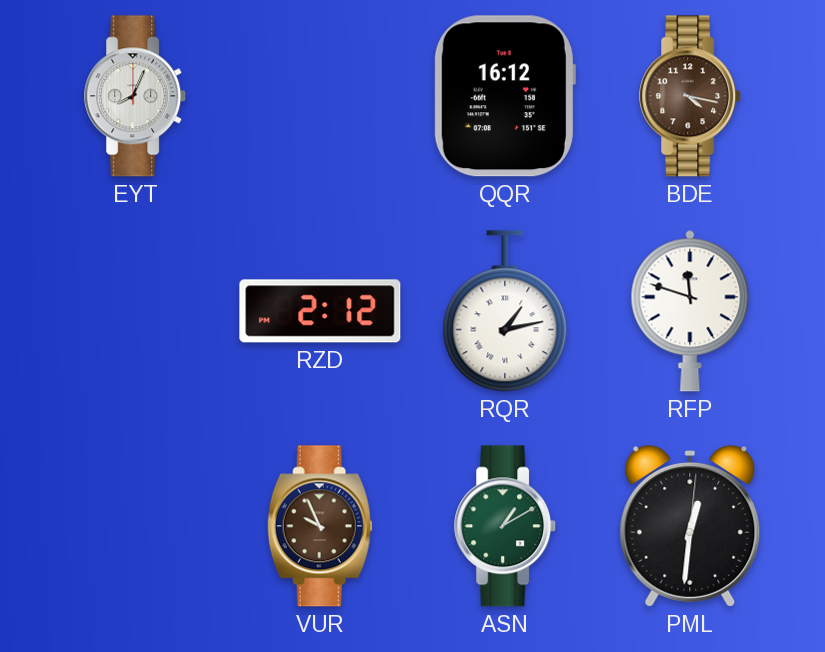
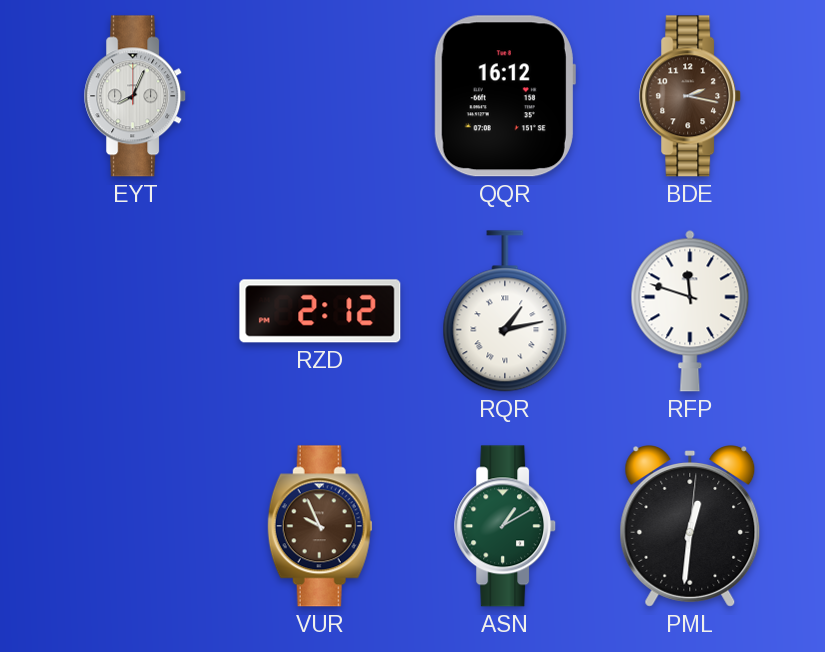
BDE: 4:17 -> 2:17 (691, 96)
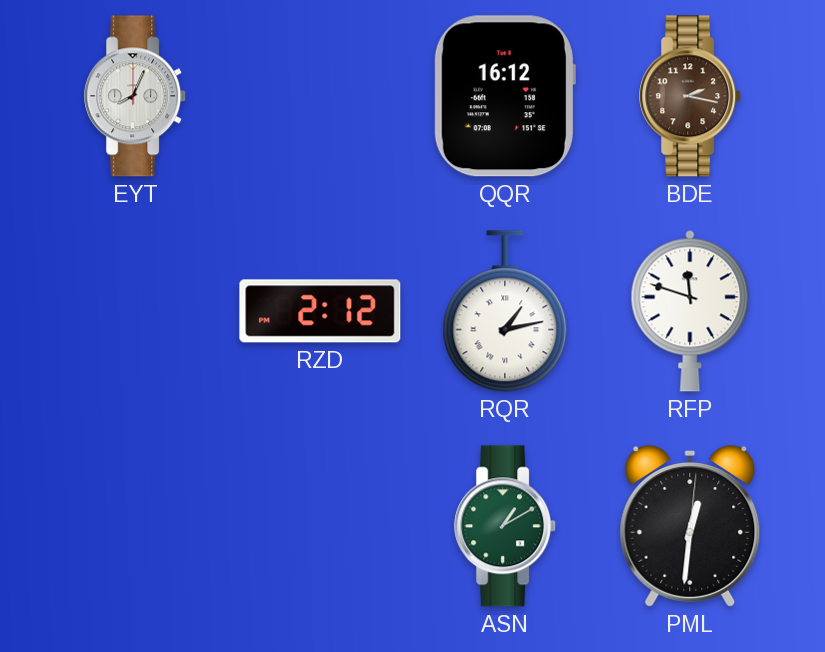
VUR: 9:56 -> none (320, 526)
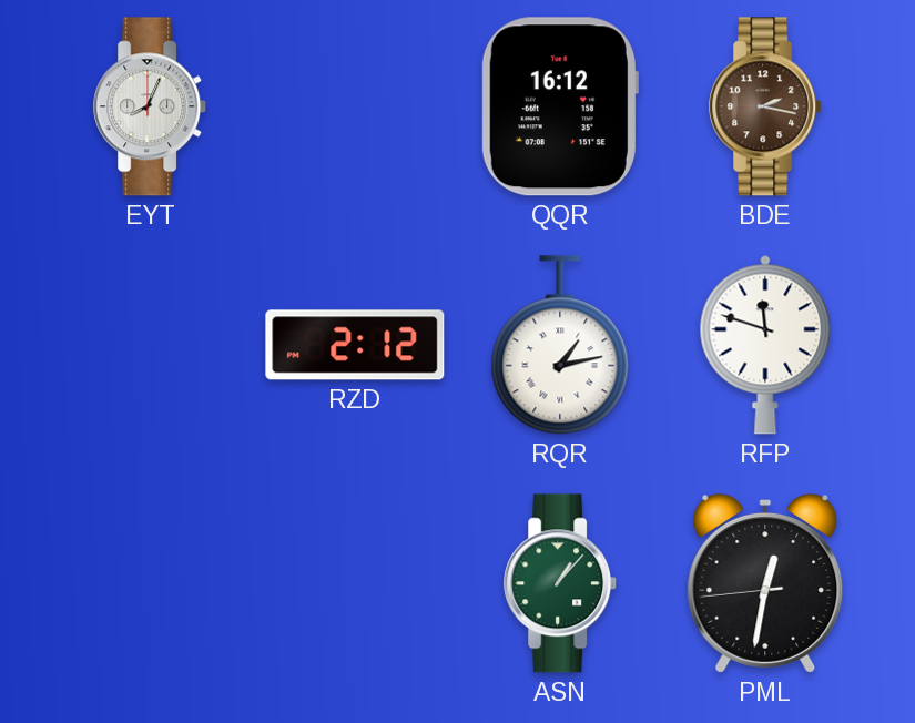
ASN: 1:10 -> 1:07 (561, 583)
PML: 12:31:01 -> 12:31:44 (765, 584)
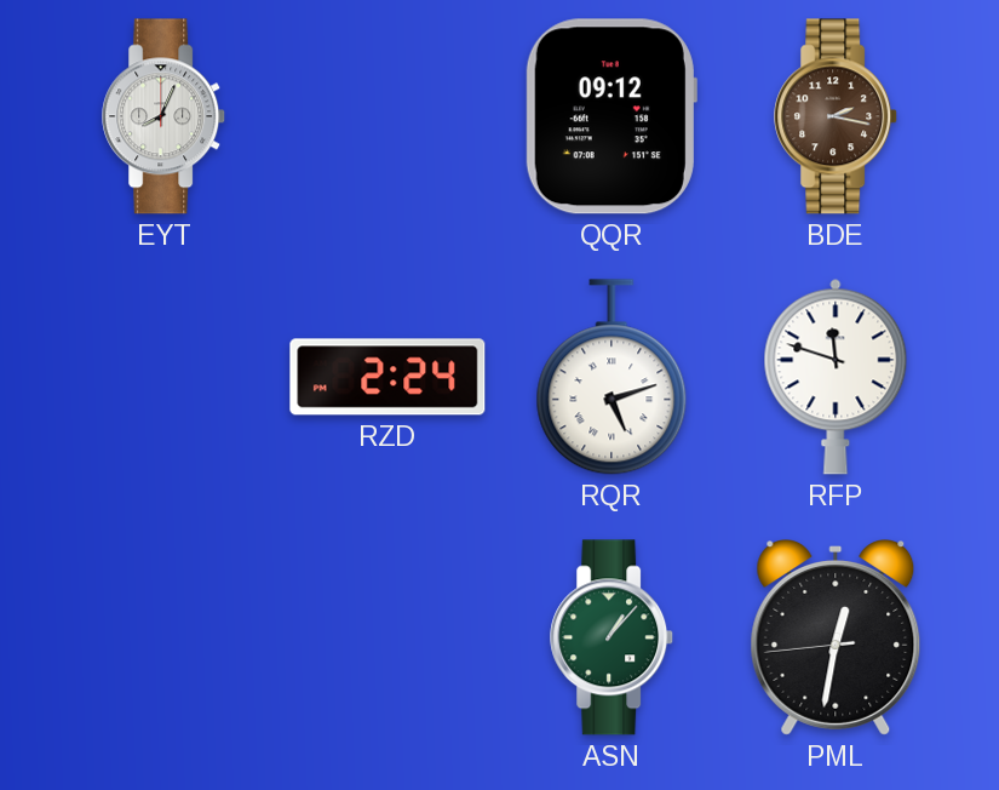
QQR: 16:12 -> 09:12 (612, 116)
RZD: 2:12 -> 2:24 (387, 377)
RQR: 1:13 -> 5:12 (612, 377)
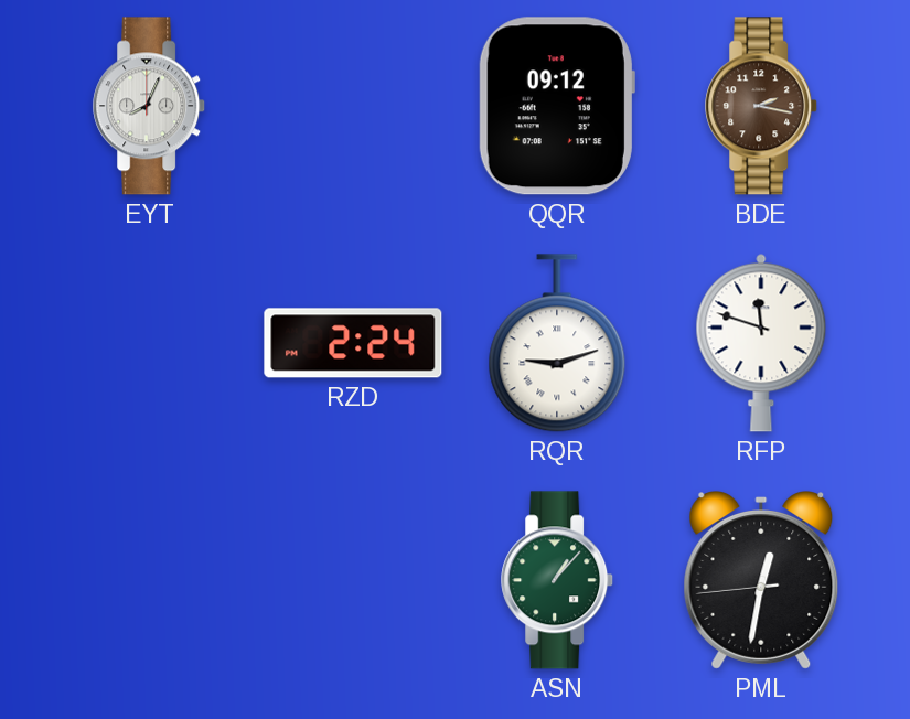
RQR: 5:12 -> 9:12 (557, 343)
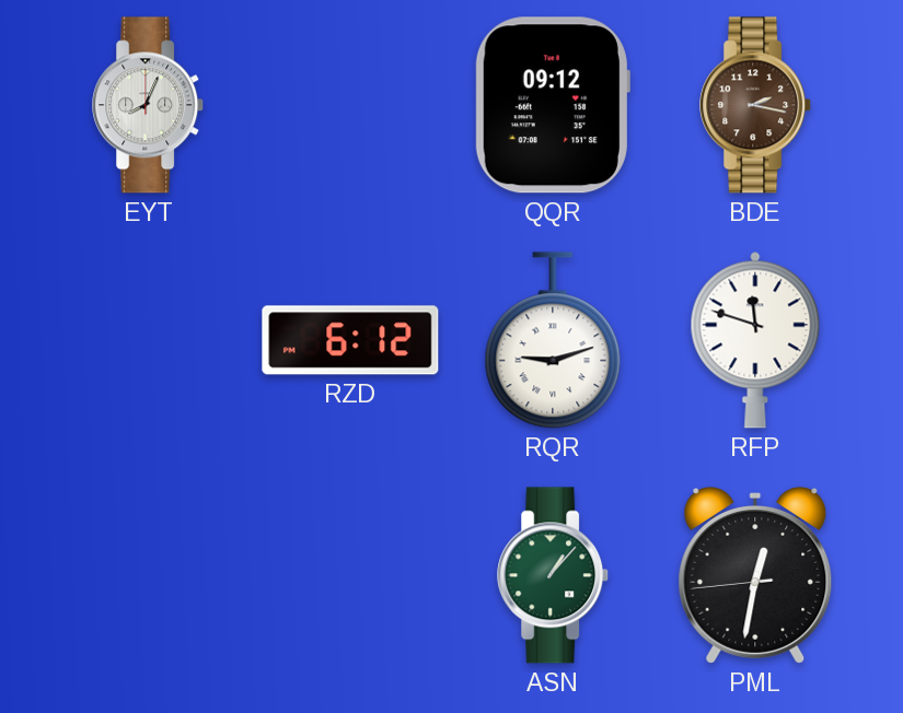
RZD: 2:24 -> 6:12 (350, 340)
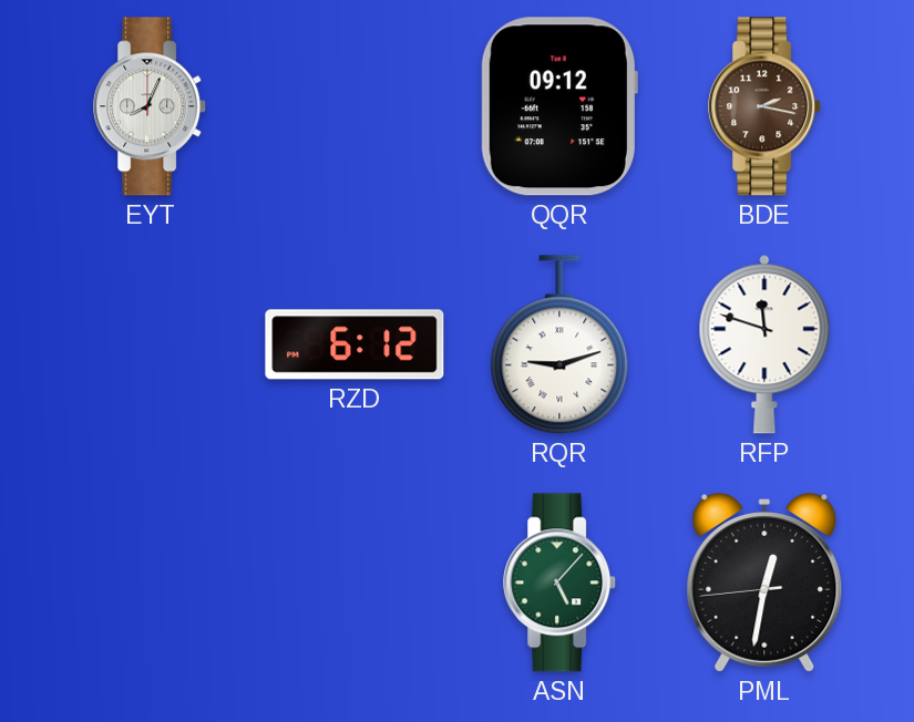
ASN: 1:07 -> 5:07 (561, 582)
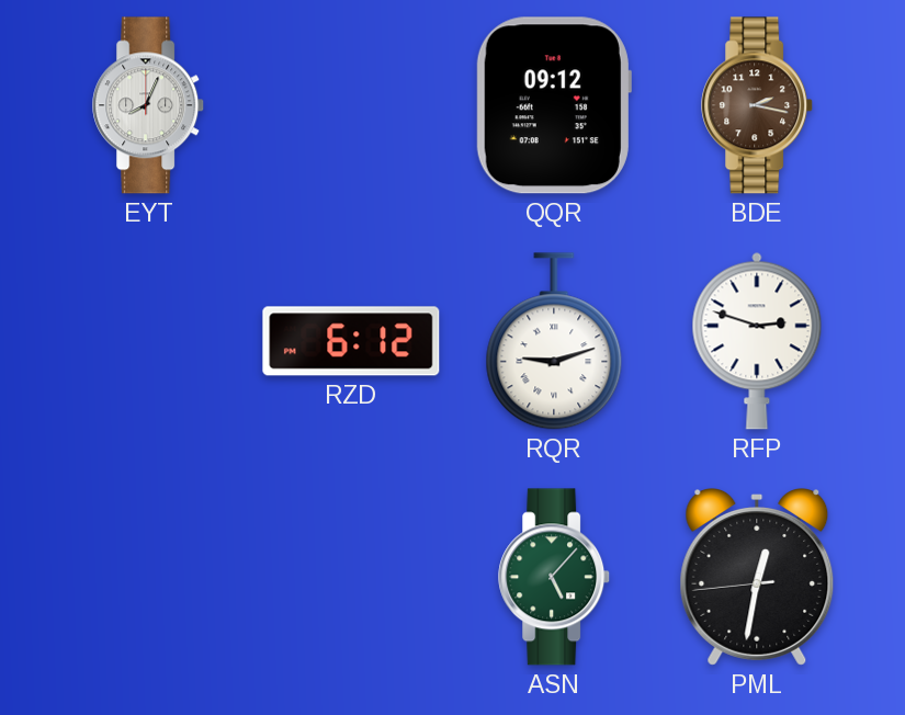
RFP: 11:48 -> 2:48 (757, 341)
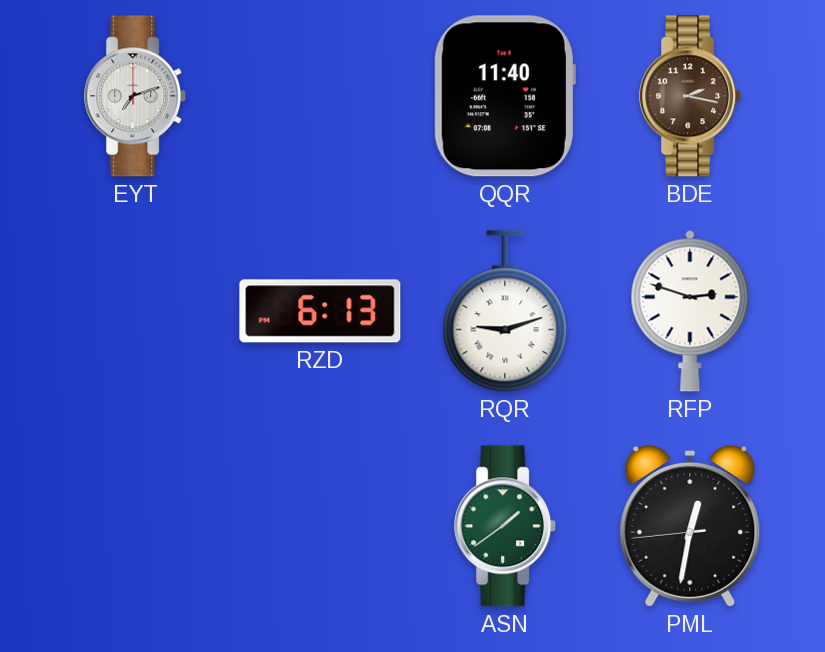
EYT: 8:04 -> 7:12 (136, 96)
QQR: 09:12 -> 11:40 (505, 96)
RZD: 6:12 -> 6:13 (320, 311)
ASN: 5:07 -> 1:39 (506, 526)
